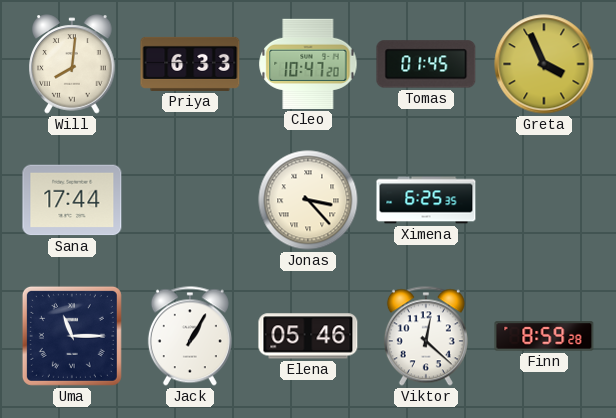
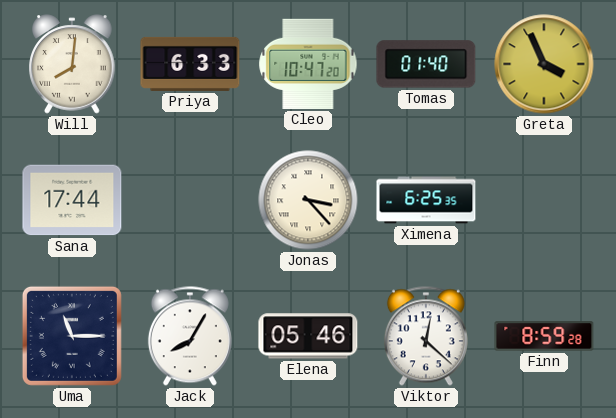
Tomas: 01:45 -> 01:40 (426, 64)
Jack: 1:05 -> 8:05 (190, 336)
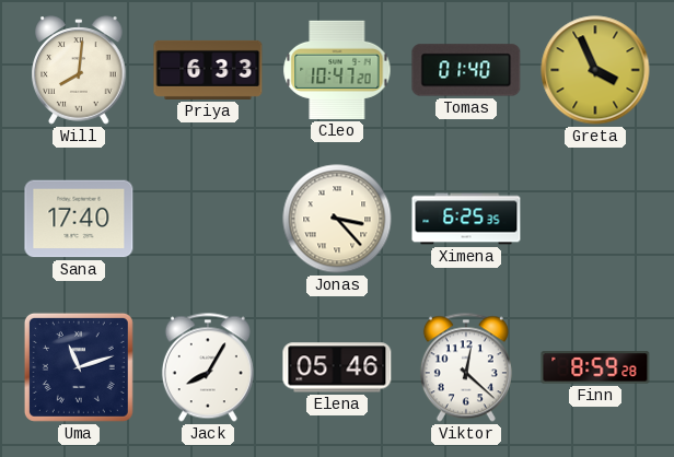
Sana: 17:44 -> 17:40 (79, 219)
Uma: 11:15 -> 11:12 (79, 367)
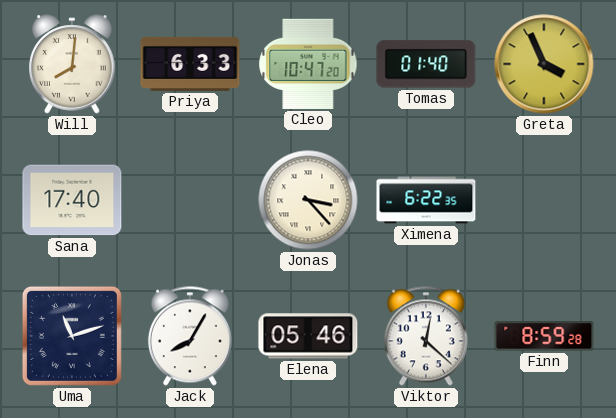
Ximena: 6:25 -> 6:22 (426, 200)
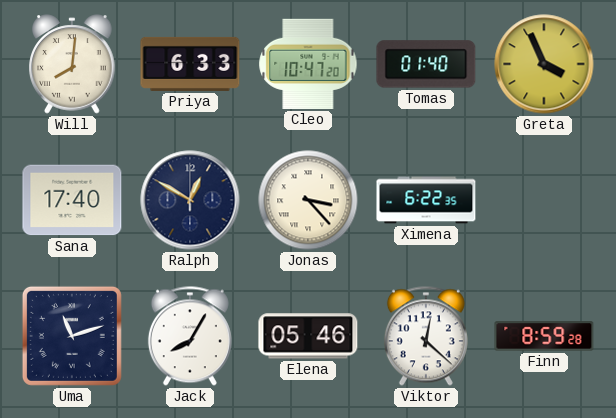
Ralph: none -> 12:50 (190, 200)
